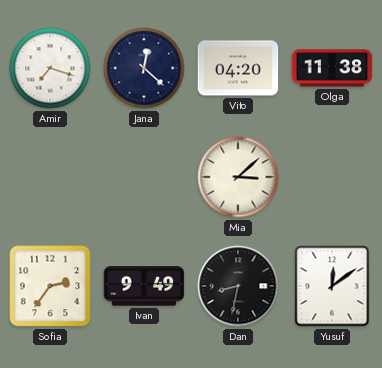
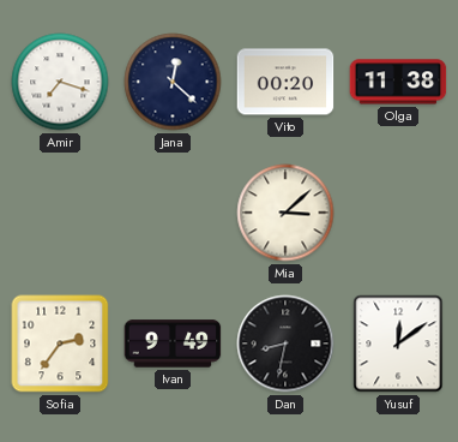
Vito: 04:20 -> 00:20 (285, 82)
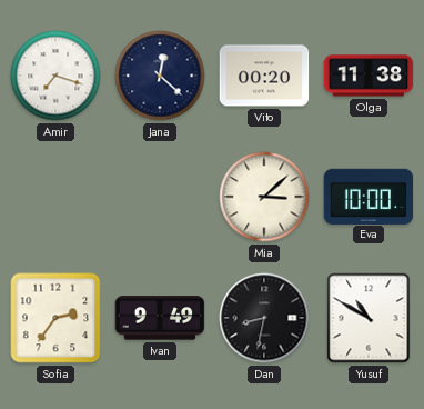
Eva: none -> 10:00 (369, 196)
Yusuf: 12:09 -> 10:50 (369, 318)
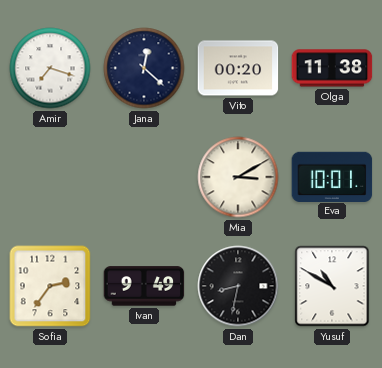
Mia: 3:08 -> 3:10 (238, 177)
Eva: 10:00 -> 10:01 (332, 176)
